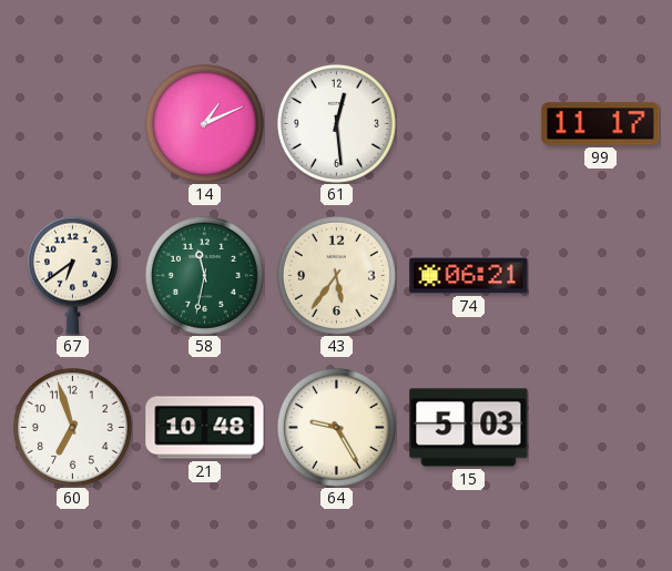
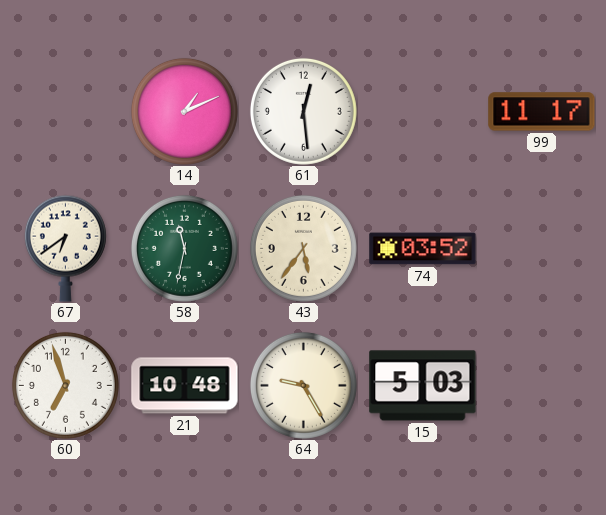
74: 06:21 -> 03:52 (423, 249)
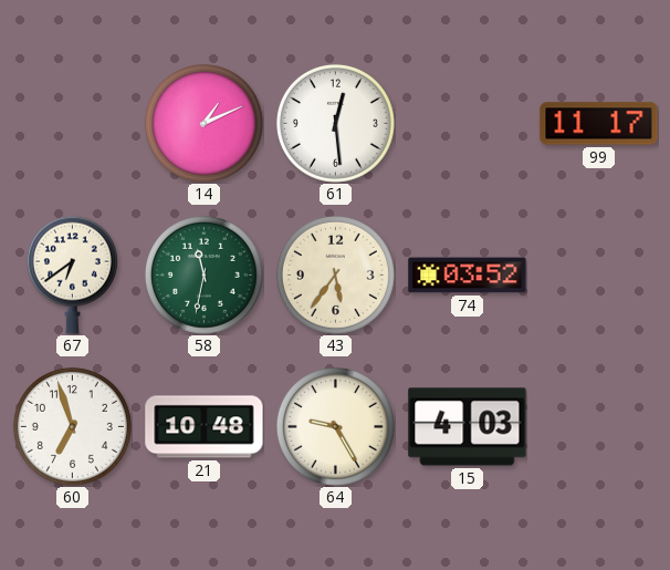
15: 5:03 -> 4:03 (468, 427)
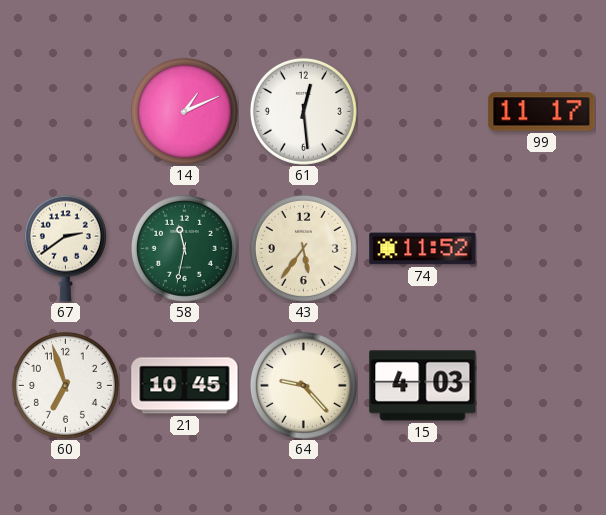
67: 6:39 -> 2:39 (65, 248)
74: 03:52 -> 11:52 (423, 249)
21: 10:48 -> 10:45 (185, 386)
64: 9:25 -> 9:23 (303, 385)
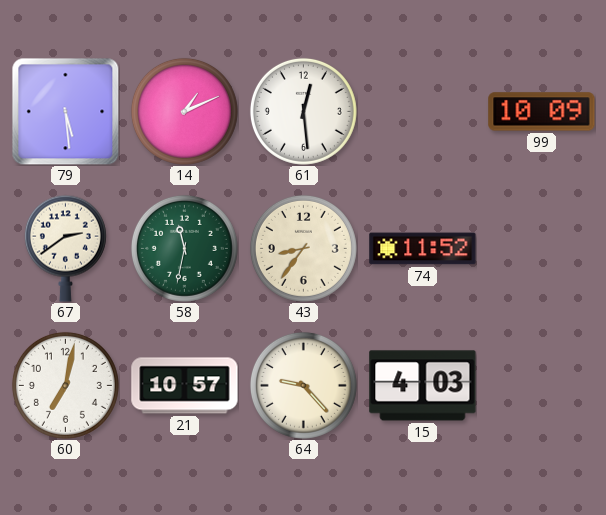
79: none -> 5:29 (65, 111)
99: 11:17 -> 10:09 (542, 112)
43: 5:36 -> 8:36 (303, 248)
60: 6:57 -> 7:02 (65, 385)
21: 10:45 -> 10:57 (185, 386)
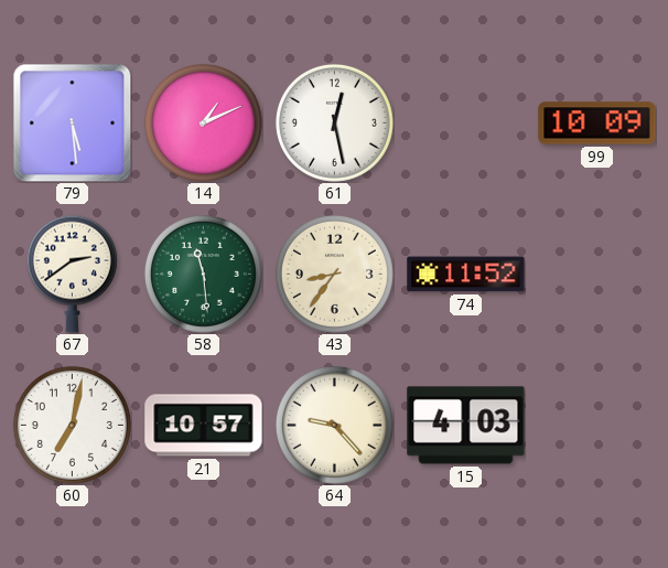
61: 12:29 -> 12:28 (334, 122)
58: 11:32 -> 11:29 (203, 274)
